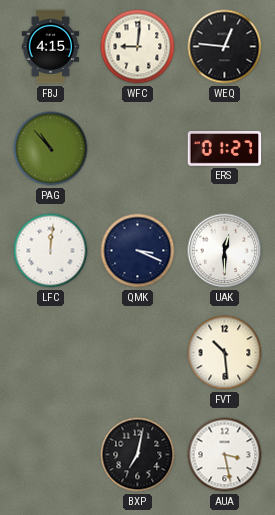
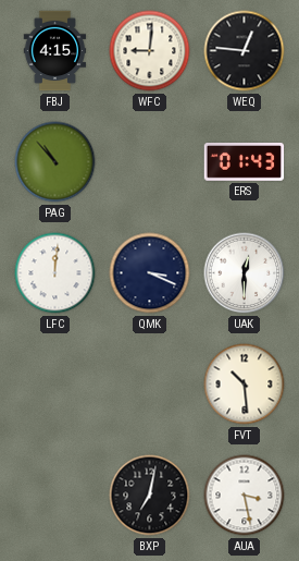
ERS: 01:27 -> 01:43 (245, 162)
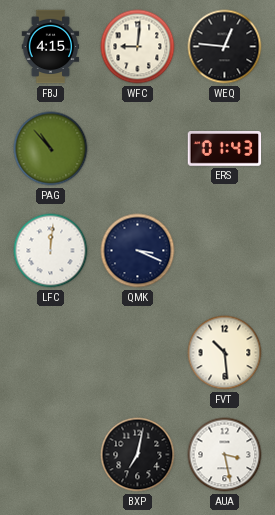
UAK: 12:30 -> none (245, 273)
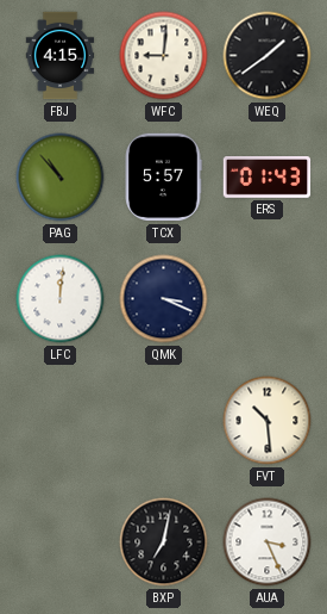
WEQ: 12:46 -> 1:39 (268, 56)
TCX: none -> 5:57 (163, 178)
AUA: 3:28 -> 3:26 (268, 542)
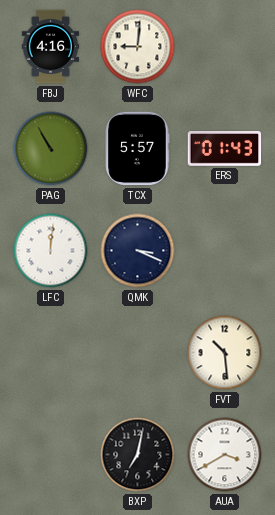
FBJ: 4:15 -> 4:16 (51, 47)
WEQ: 1:39 -> none (268, 56)
PAG: 10:53 -> 10:55 (51, 149)
AUA: 3:26 -> 3:40 (225, 455)
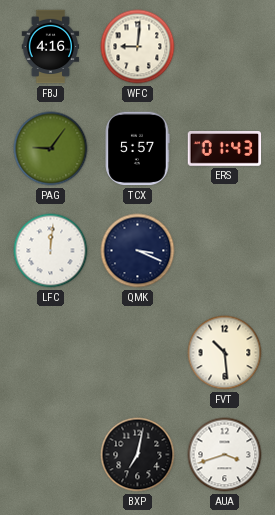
PAG: 10:55 -> 9:06 (51, 149)
AUA: 3:40 -> 3:42 (225, 455)
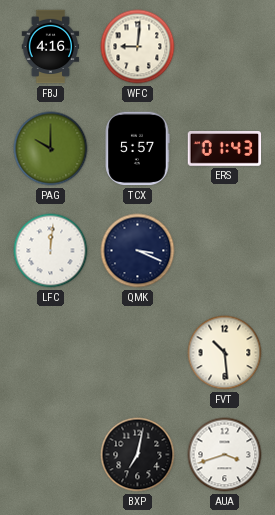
PAG: 9:06 -> 10:00 (51, 149)
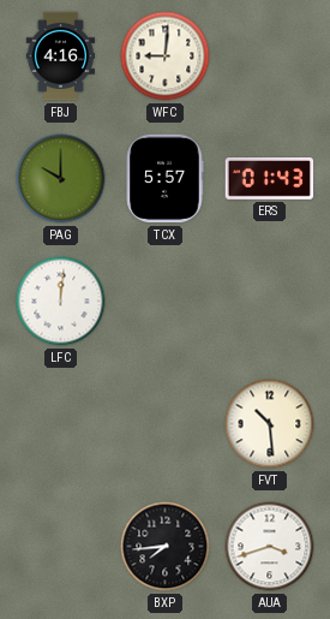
QMK: 3:19 -> none (138, 251)
BXP: 7:02 -> 7:44 (166, 547)
